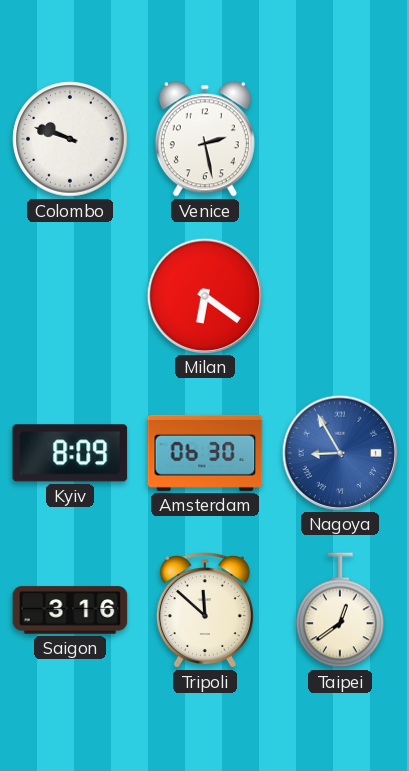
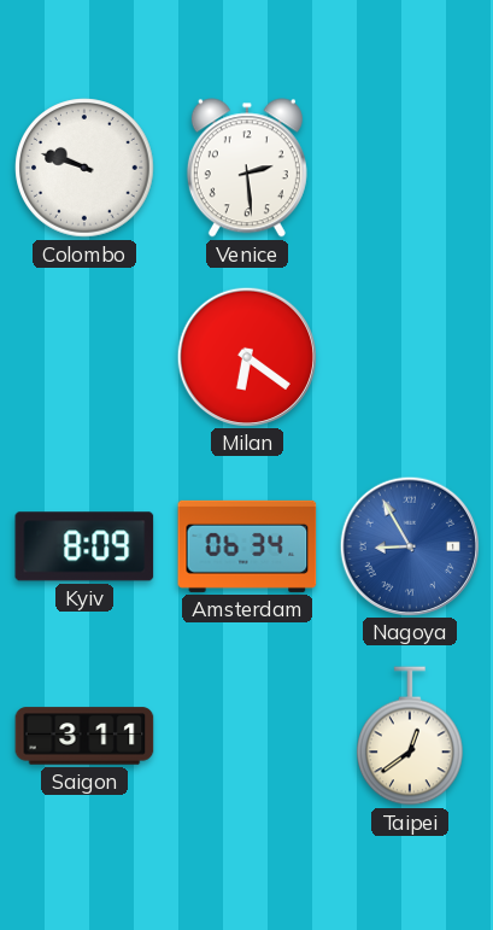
Venice: 2:28 -> 2:29 (247, 168)
Amsterdam: 06:30 -> 06:34 (247, 546)
Saigon: 3:16 -> 3:11 (84, 736)
Tripoli: 11:52 -> none (205, 610)
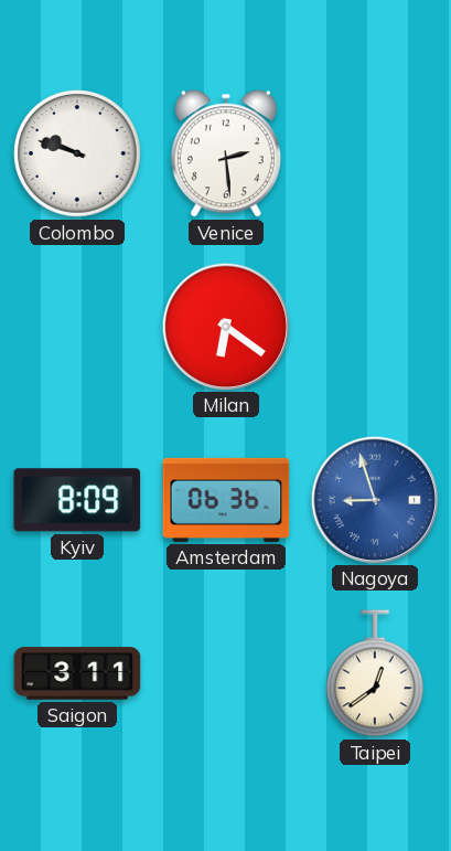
Amsterdam: 06:34 -> 06:36 (226, 500)
Nagoya: 8:55 -> 8:57 (374, 499)
